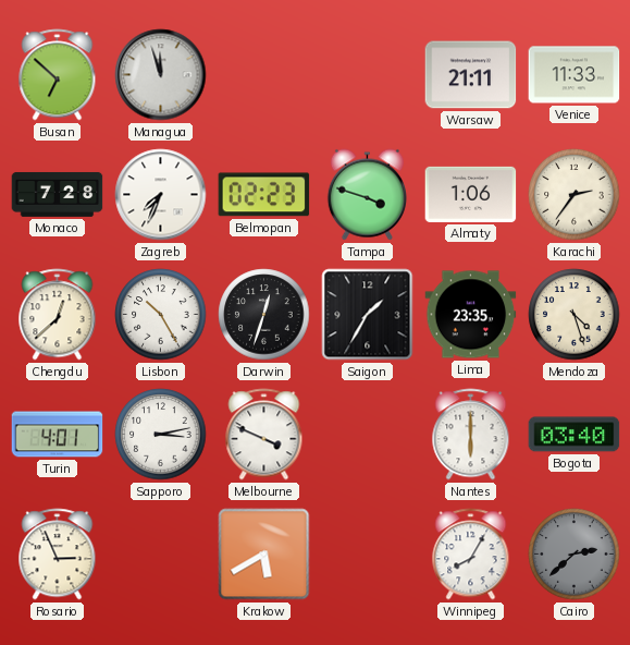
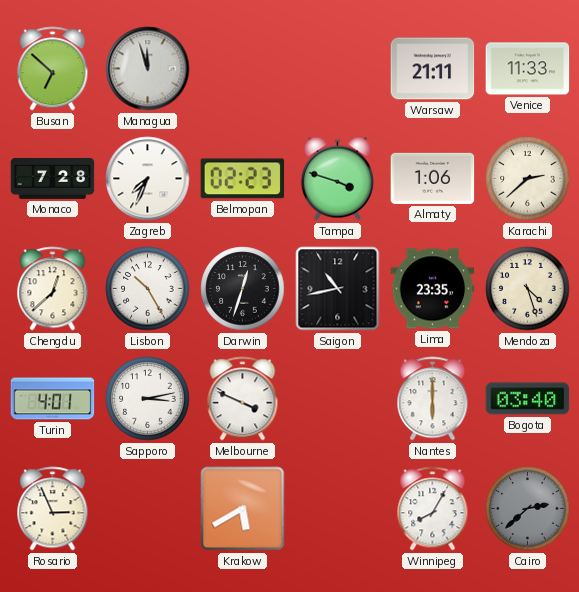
Karachi: 2:36 -> 2:38 (528, 179)
Saigon: 1:35 -> 10:43 (338, 289)
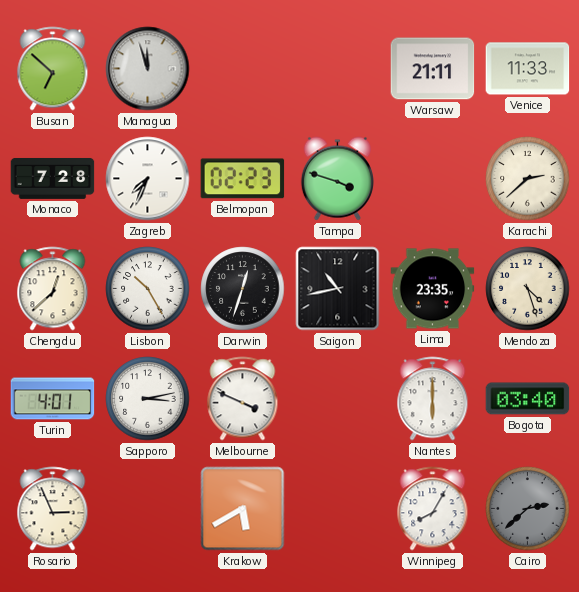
Almaty: 1:06 -> none (433, 178)
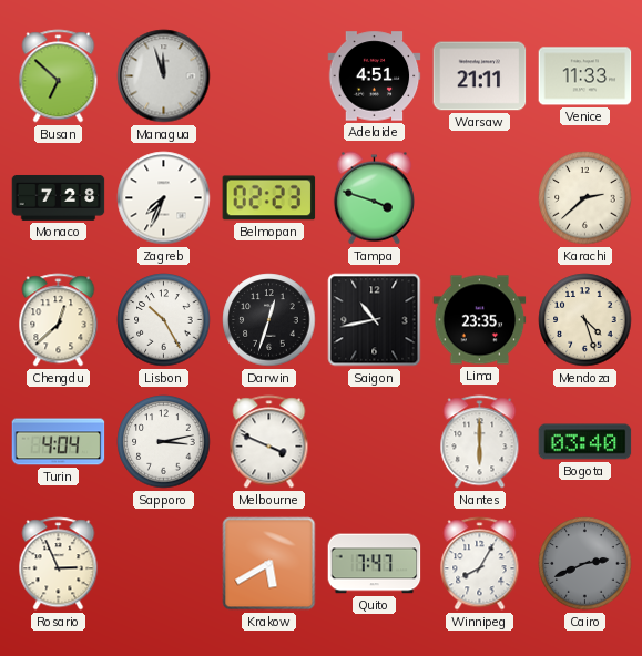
Adelaide: none -> 4:51 (375, 76)
Turin: 4:01 -> 4:04 (59, 442)
Quito: none -> 7:47 (375, 564)
Cairo: 2:38 -> 2:41 (585, 564)
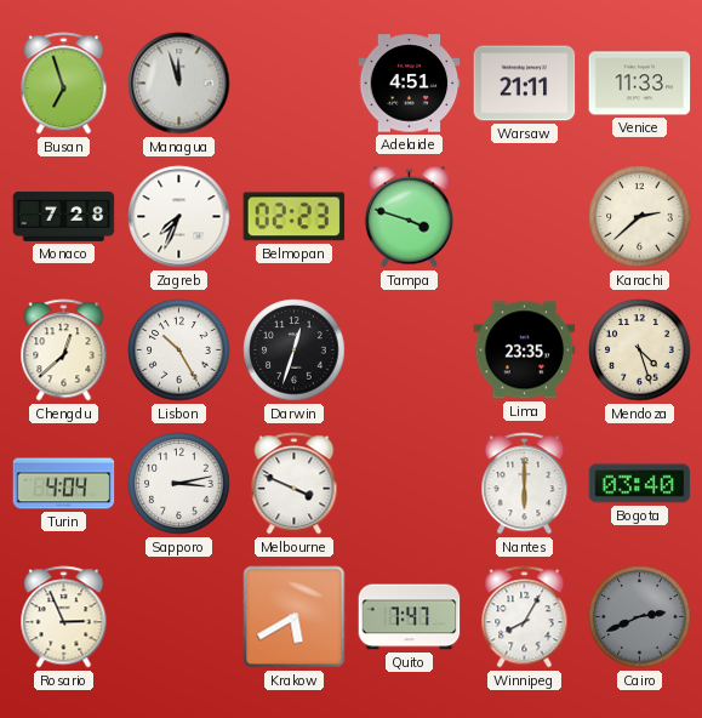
Busan: 6:52 -> 6:57 (64, 84)
Saigon: 10:43 -> none (375, 320)
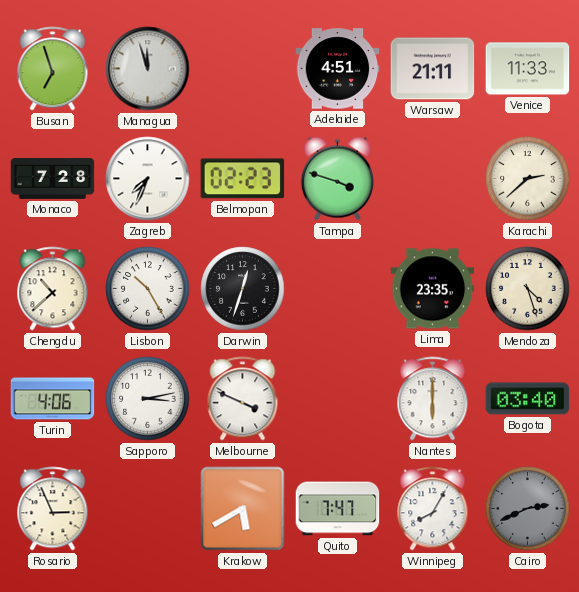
Chengdu: 12:38 -> 10:38 (53, 289)
Turin: 4:04 -> 4:06 (53, 399)
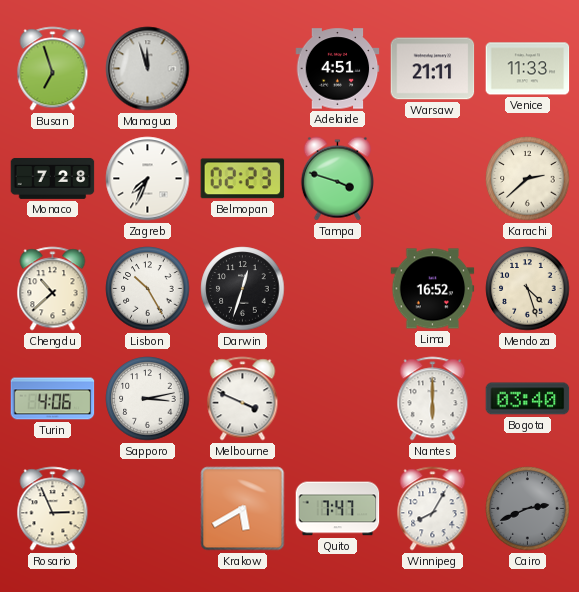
Lima: 23:35 -> 16:52 (433, 289)
